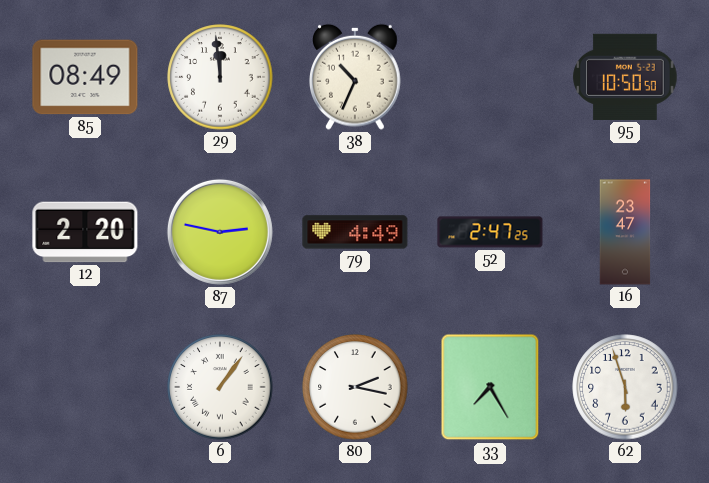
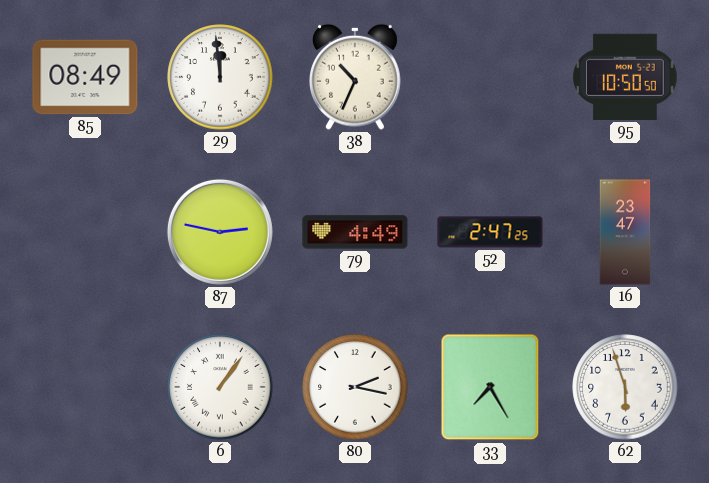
12: 2:20 -> none (85, 232)
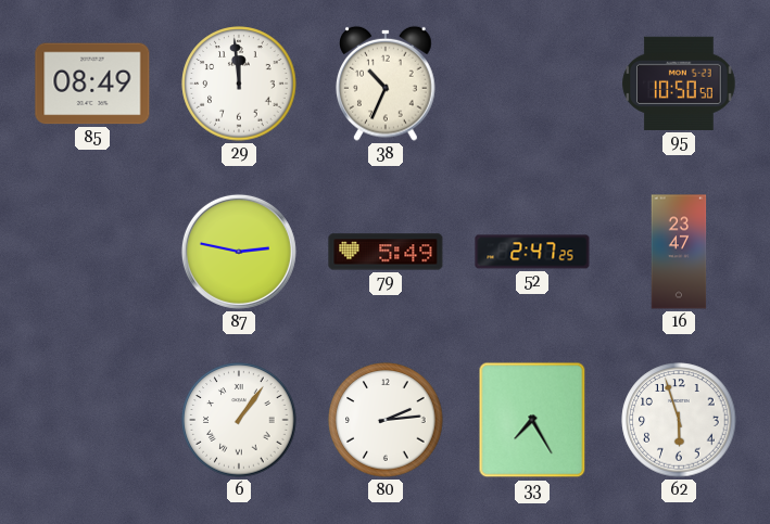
79: 4:49 -> 5:49 (386, 252)
80: 2:17 -> 2:14 (386, 420)
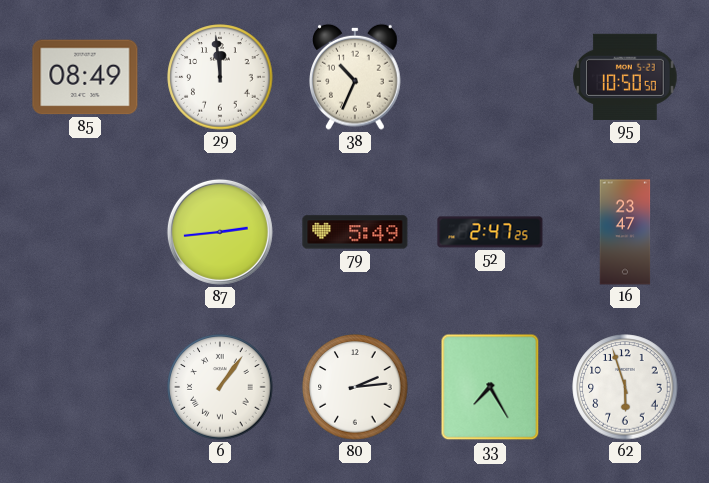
87: 2:47 -> 2:44 (220, 232)
